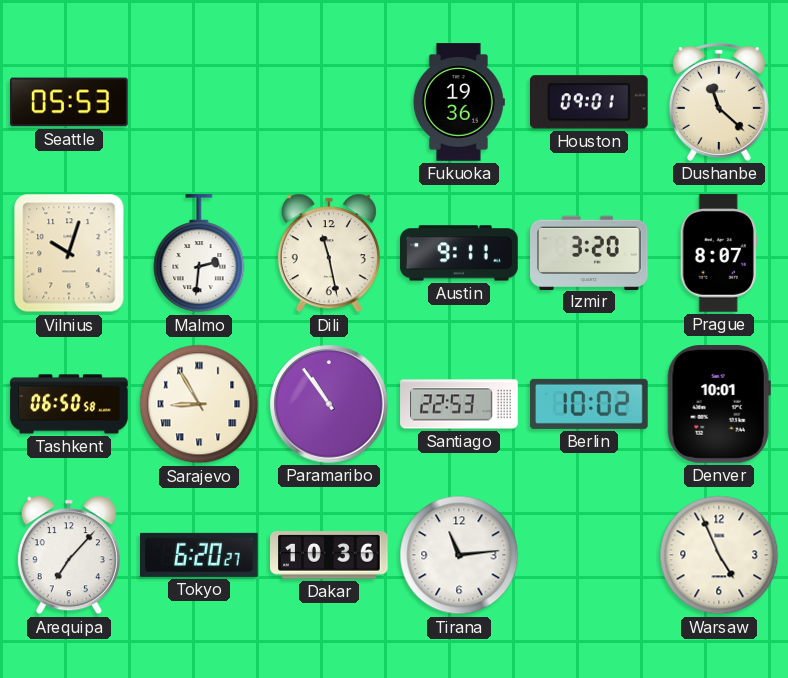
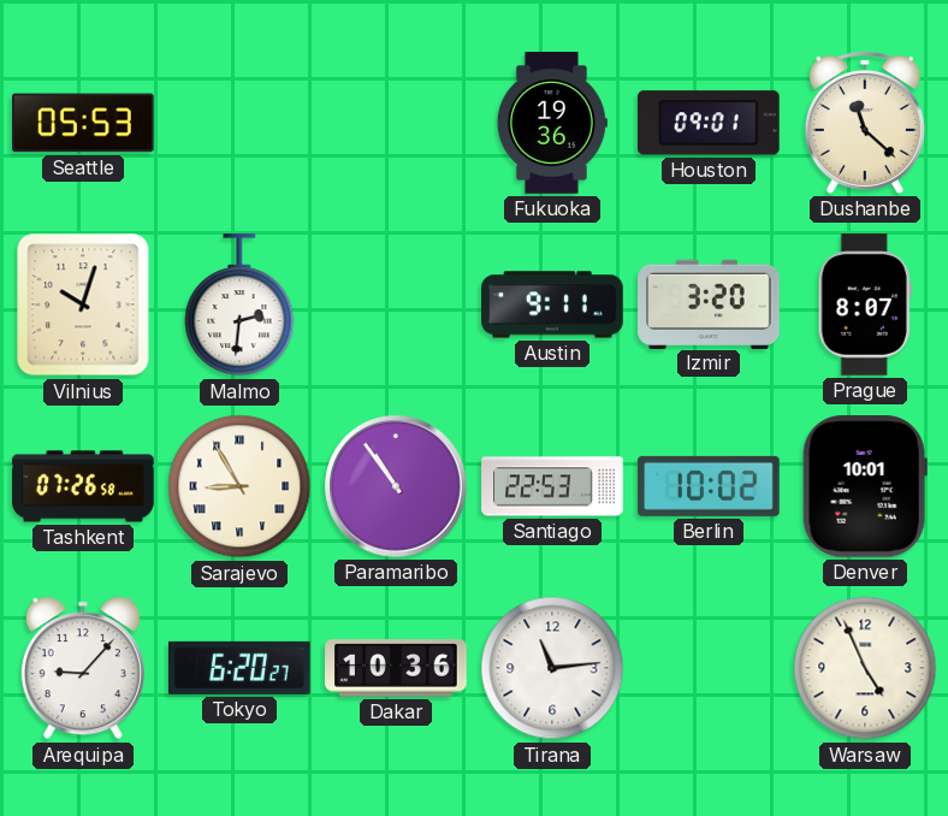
Dili: 11:28 -> none (329, 253)
Tashkent: 06:50 -> 07:26 (83, 486)
Arequipa: 7:07 -> 9:07 (83, 668)
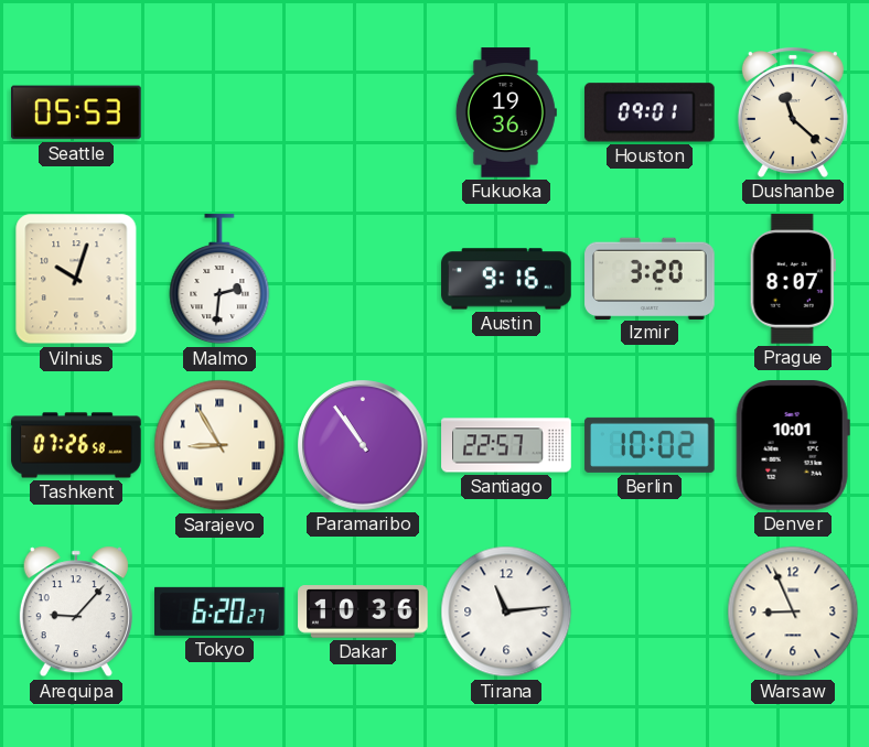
Austin: 9:11 -> 9:16 (506, 279)
Santiago: 22:53 -> 22:57 (506, 445)
Warsaw: 4:56 -> 8:56 (793, 611)
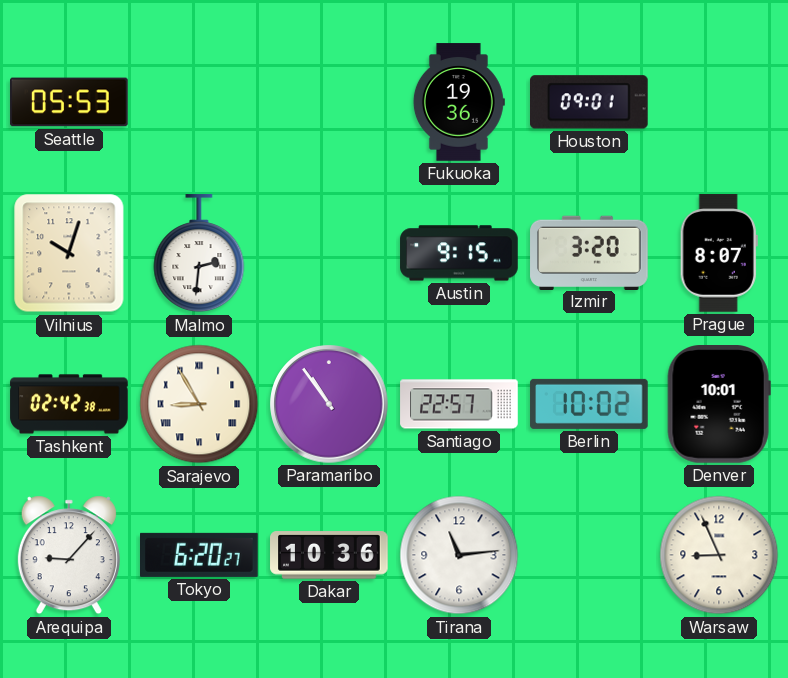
Dushanbe: 11:22 -> none (793, 112)
Austin: 9:16 -> 9:15 (459, 253)
Tashkent: 07:26 -> 02:42 (69, 404)
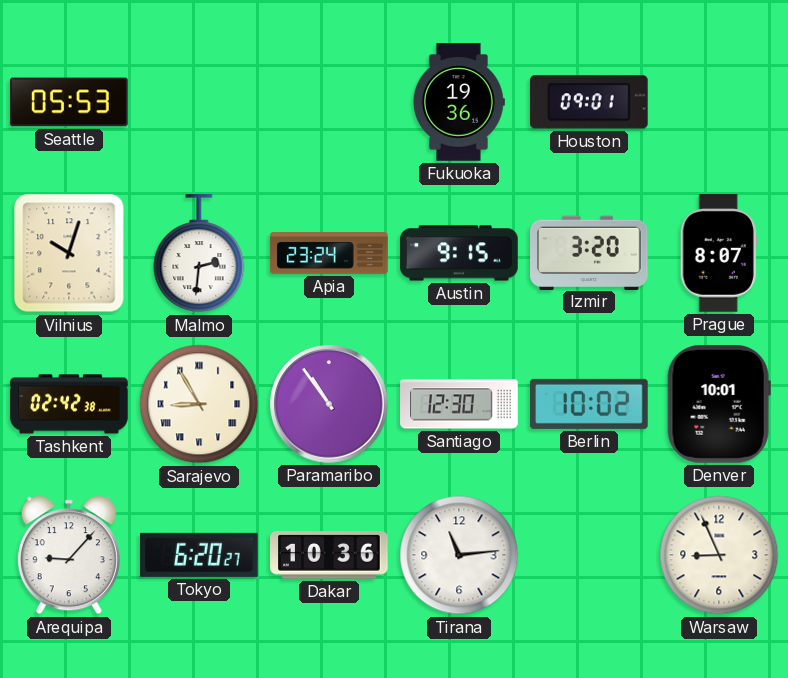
Apia: none -> 23:24 (329, 254)
Santiago: 22:57 -> 12:30 (459, 404)
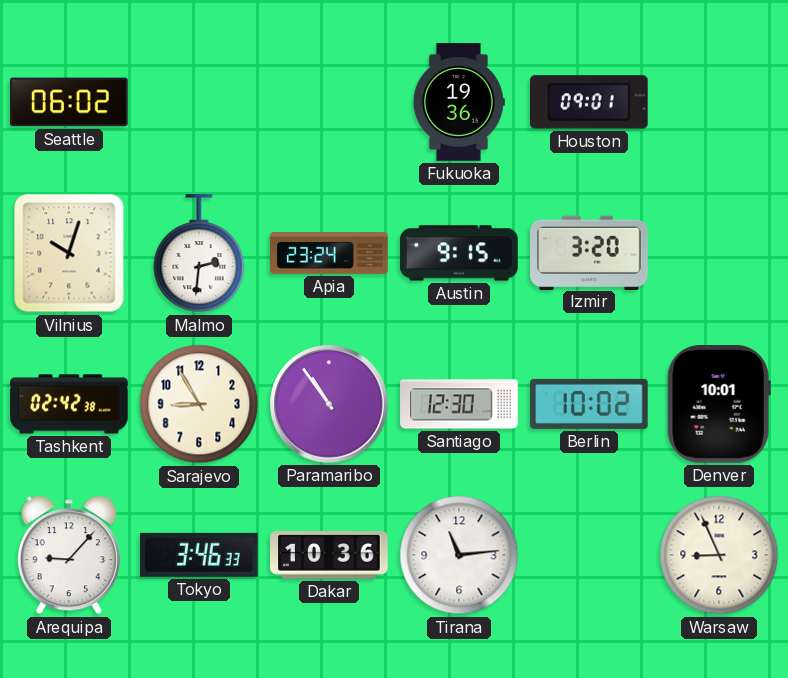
Seattle: 05:53 -> 06:02 (69, 102)
Prague: 8:07 -> none (719, 253)
Sarajevo numerals: Roman -> Arabic (199, 404)
Tokyo: 6:20 -> 3:46 (199, 555)
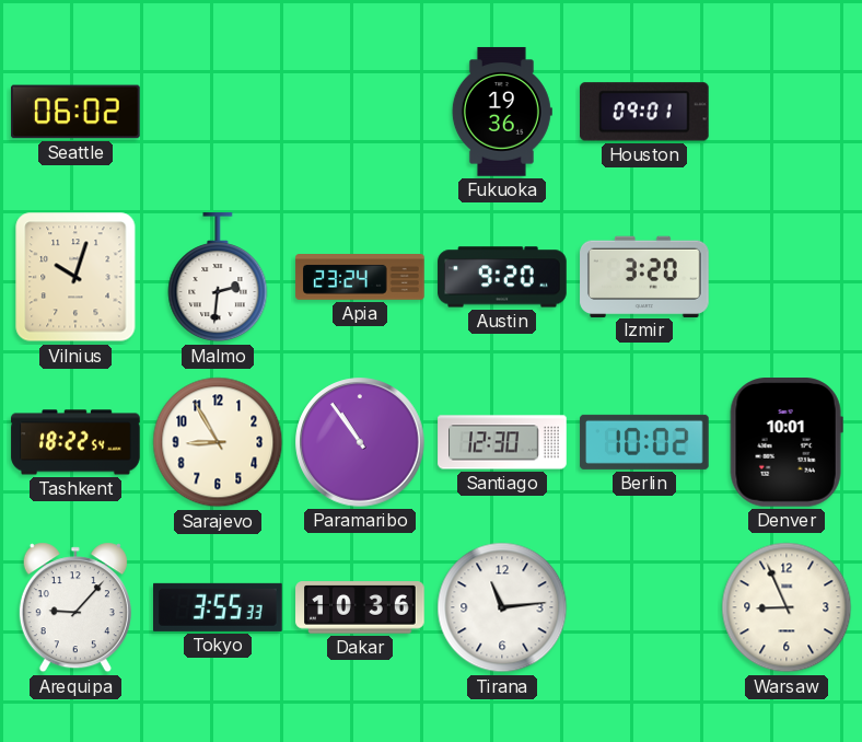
Austin: 9:15 -> 9:20 (502, 277)
Tashkent: 02:42 -> 18:22 (75, 442)
Tokyo: 3:46 -> 3:55 (218, 607)
